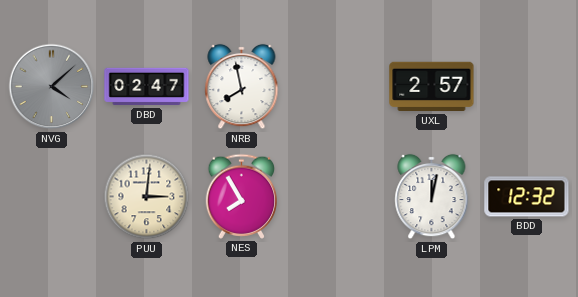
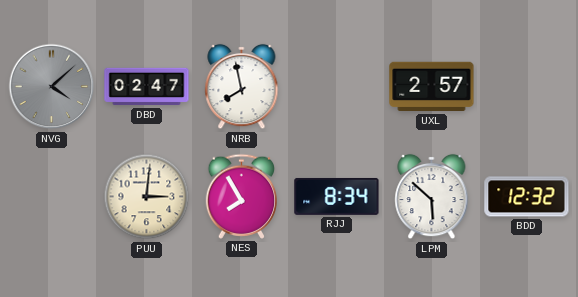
RJJ: none -> 8:34 (337, 196)
LPM: 12:02 -> 5:52 (432, 197)
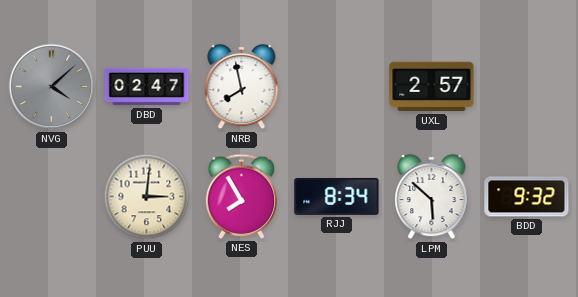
BDD: 12:32 -> 9:32 (527, 197)
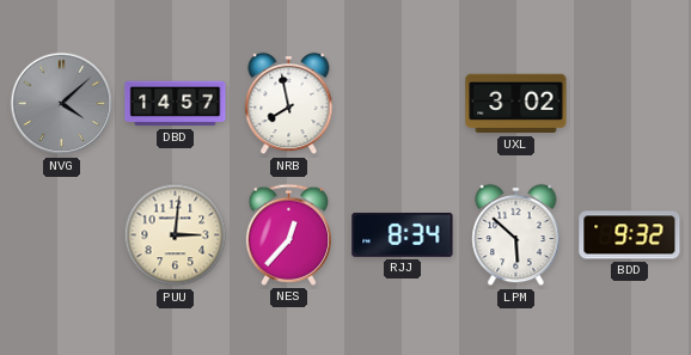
DBD: 02:47 -> 14:57 (176, 104)
UXL: 2:57 -> 3:02 (516, 104)
NES: 7:55 -> 12:37 (289, 234)
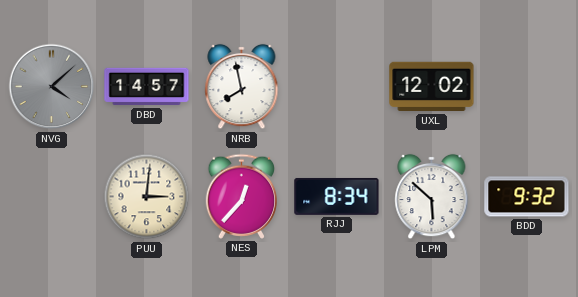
UXL: 3:02 -> 12:02 (432, 87)
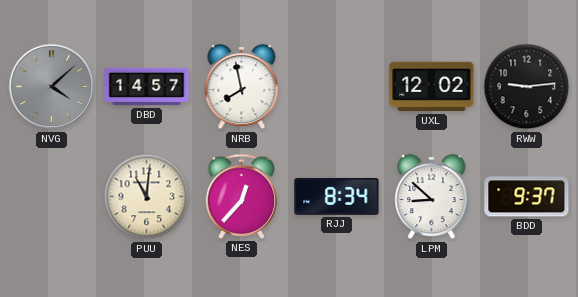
RWW: none -> 9:14 (527, 87)
PUU: 3:01 -> 11:01 (147, 197)
LPM: 5:52 -> 8:52 (432, 197)
BDD: 9:32 -> 9:37 (527, 197)
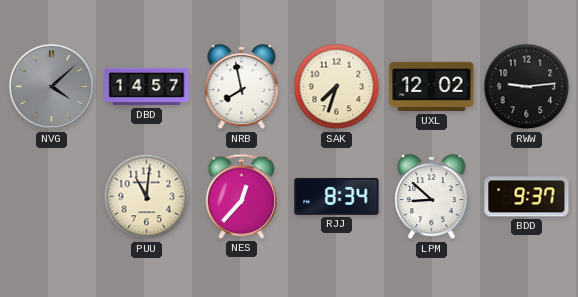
SAK: none -> 7:33 (337, 87)
